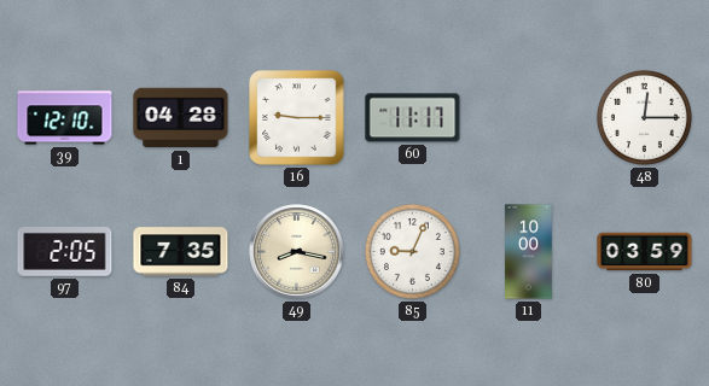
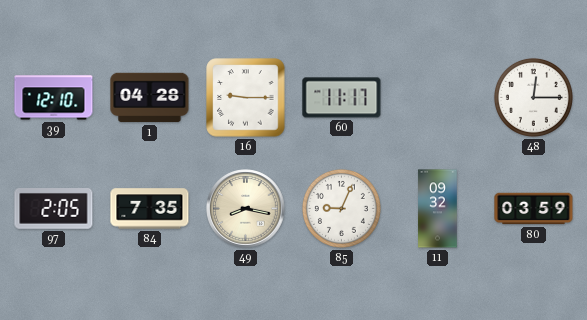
11: 10:00 -> 09:32 (438, 209)
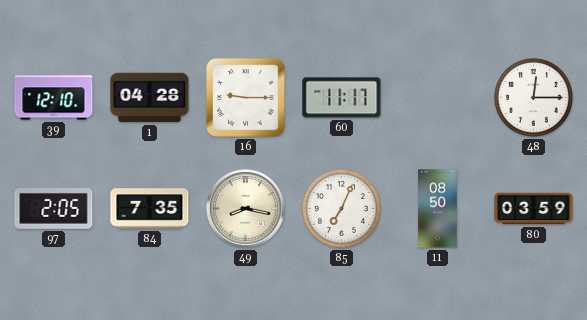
85: 9:04 -> 7:04 (341, 208)
11: 09:32 -> 08:50 (438, 209)
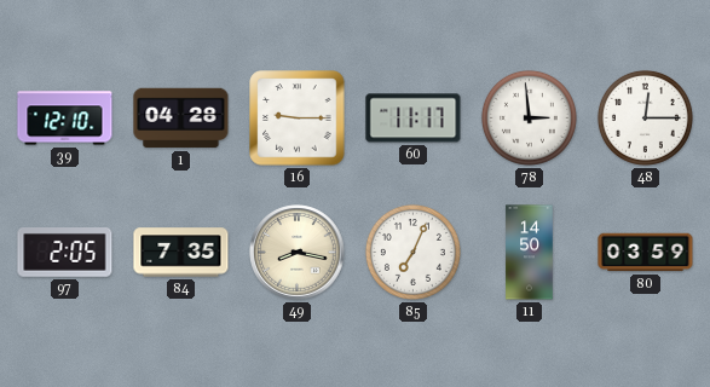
78: none -> 2:59 (529, 117)
11: 08:50 -> 14:50 (530, 253)
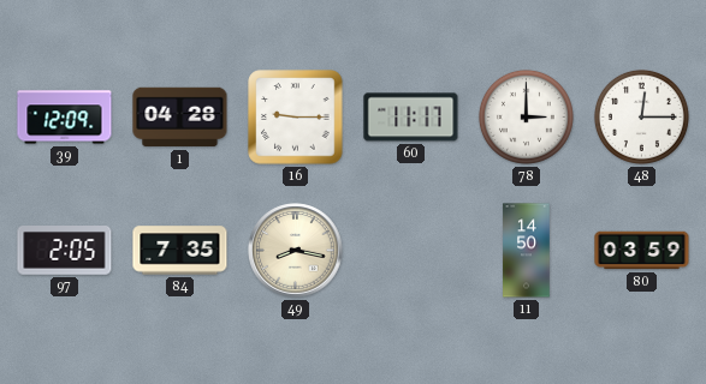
39: 12:10 -> 12:09 (65, 118)
78: 2:59 -> 3:00 (526, 116)
85: 7:04 -> none (412, 252)
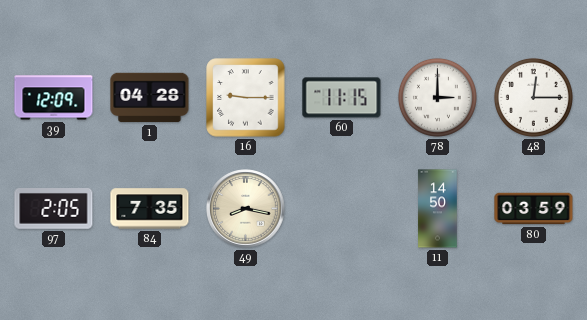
60: 11:17 -> 11:15 (342, 98)
